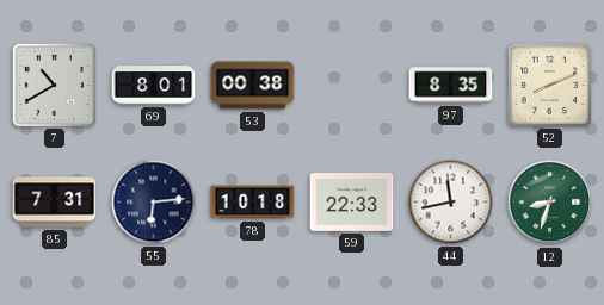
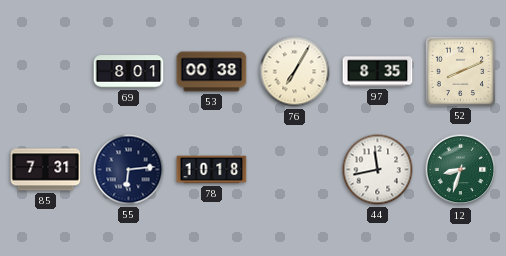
7: 10:40 -> none (54, 85)
76: none -> 7:05 (295, 72)
59: 22:33 -> none (352, 201)
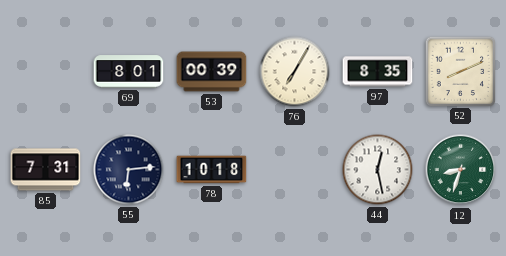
53: 00:38 -> 00:39 (212, 72)
44: 11:43 -> 12:28 (378, 170)
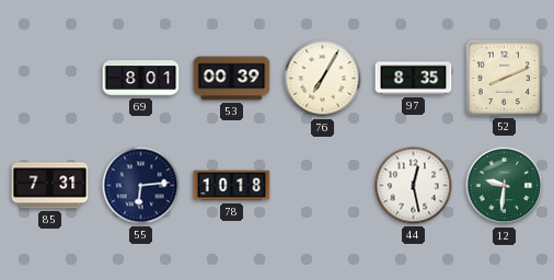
12: 8:33 -> 9:31 (505, 186)
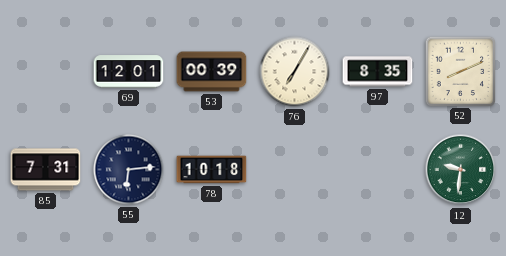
69: 8:01 -> 12:01 (129, 72)
44: 12:28 -> none (414, 186)
